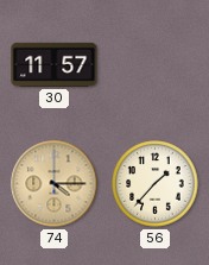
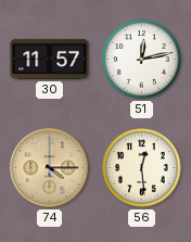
51: none -> 12:13 (142, 60)
56: 1:37 -> 12:29 (142, 168)
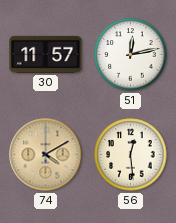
74: 4:15 -> 4:10 (46, 155)
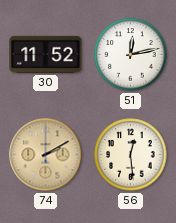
30: 11:57 -> 11:52 (46, 54)
74: 4:10 -> 2:10 (46, 155)
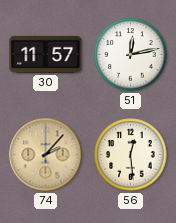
30: 11:52 -> 11:57 (46, 54)
74: 2:10 -> 2:07 (46, 155)
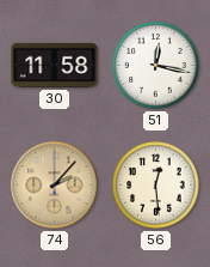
30: 11:57 -> 11:58 (55, 65)
51: 12:13 -> 12:17 (156, 66)
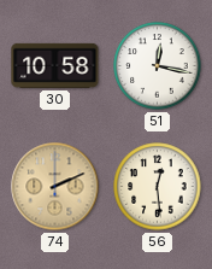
30: 11:58 -> 10:58 (55, 65)
74: 2:07 -> 2:11 (55, 187)
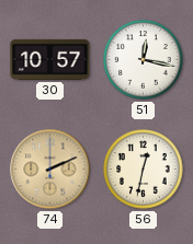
30: 10:58 -> 10:57 (50, 59)
56: 12:29 -> 12:32 (144, 170)
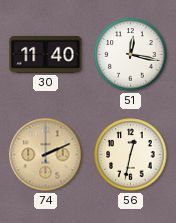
30: 10:57 -> 11:40 (46, 54)
